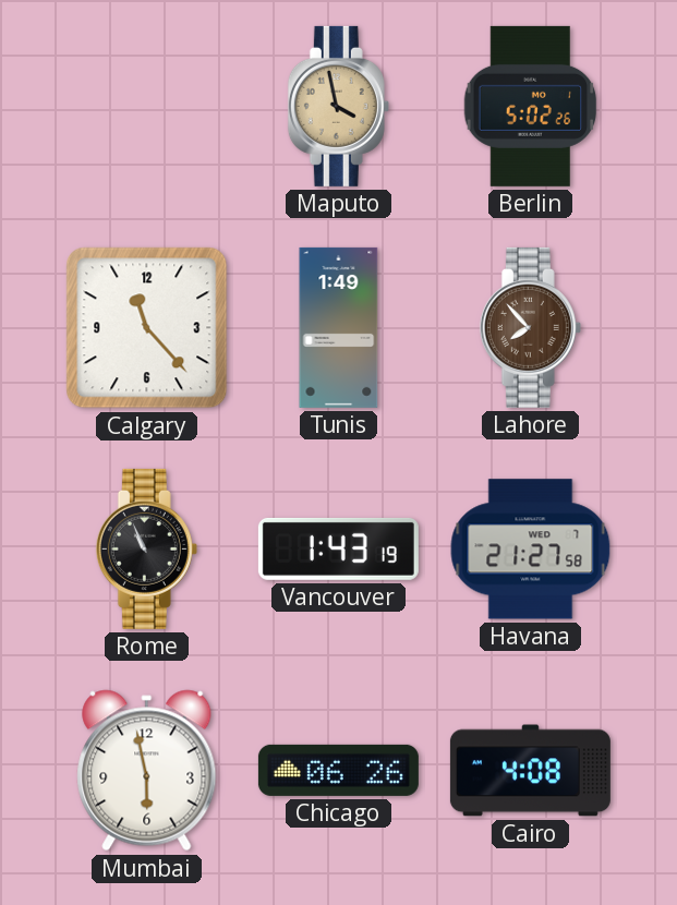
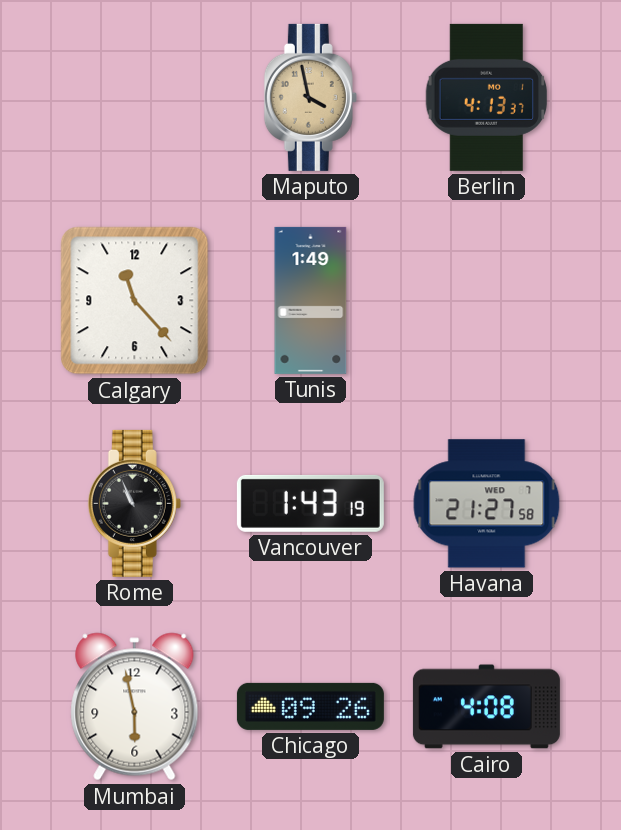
Berlin: 5:02 -> 4:13 (487, 97)
Lahore: 7:53 -> none (530, 327)
Chicago: 06:26 -> 09:26 (310, 706)
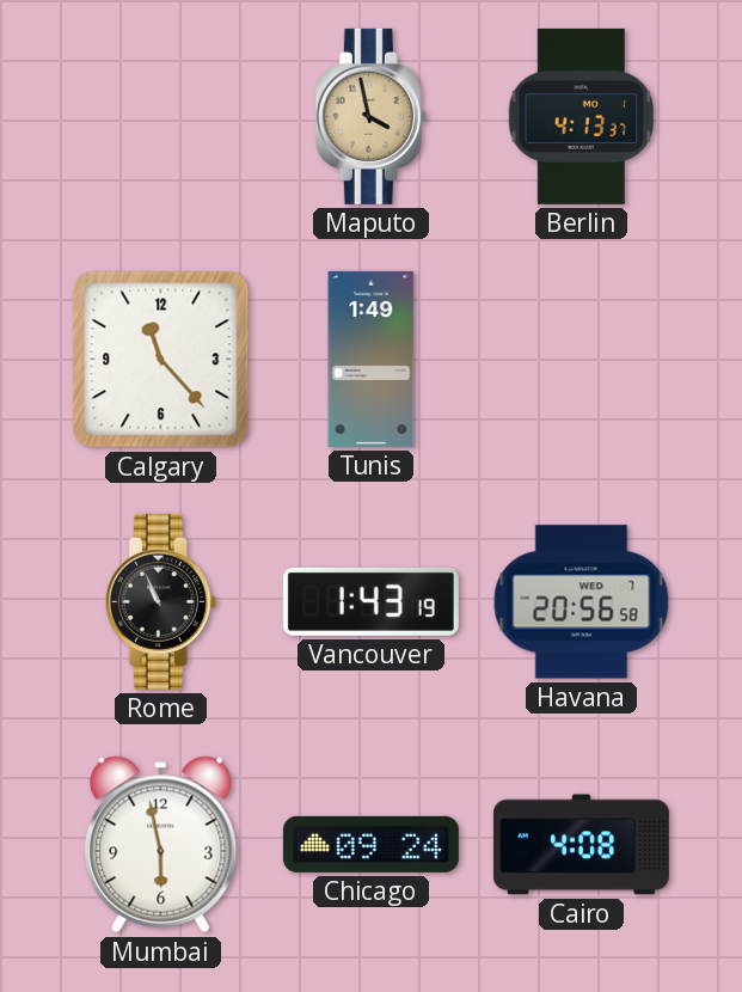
Havana: 21:27 -> 20:56 (582, 602)
Chicago: 09:26 -> 09:24 (370, 844)
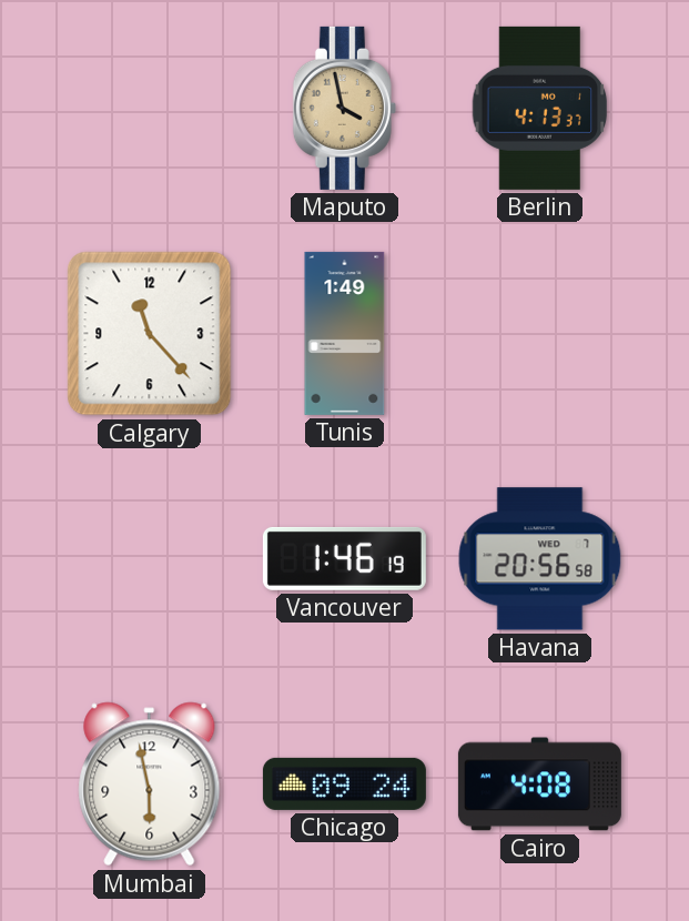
Rome: 10:56 -> none (160, 601)
Vancouver: 1:43 -> 1:46 (344, 558)
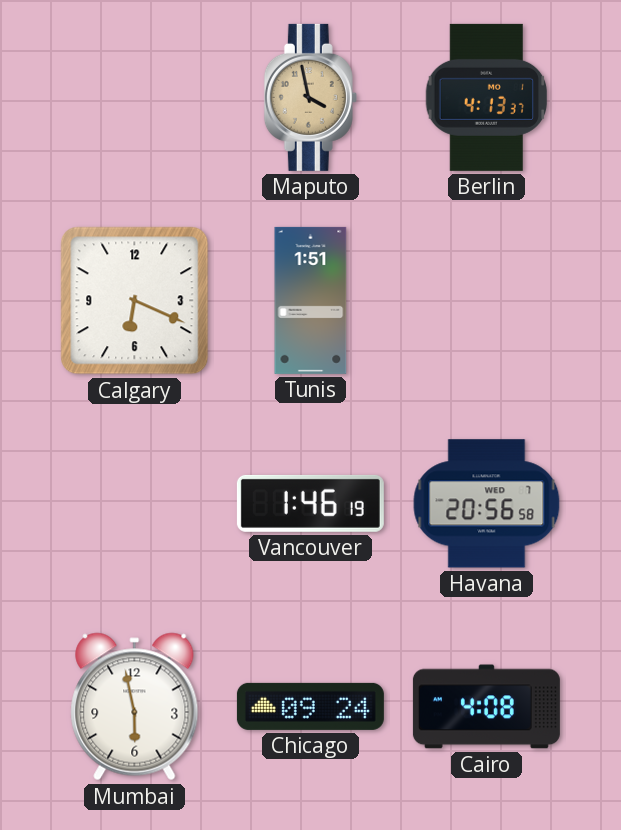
Calgary: 11:23 -> 6:19 (135, 301)
Tunis: 1:49 -> 1:51 (311, 300)
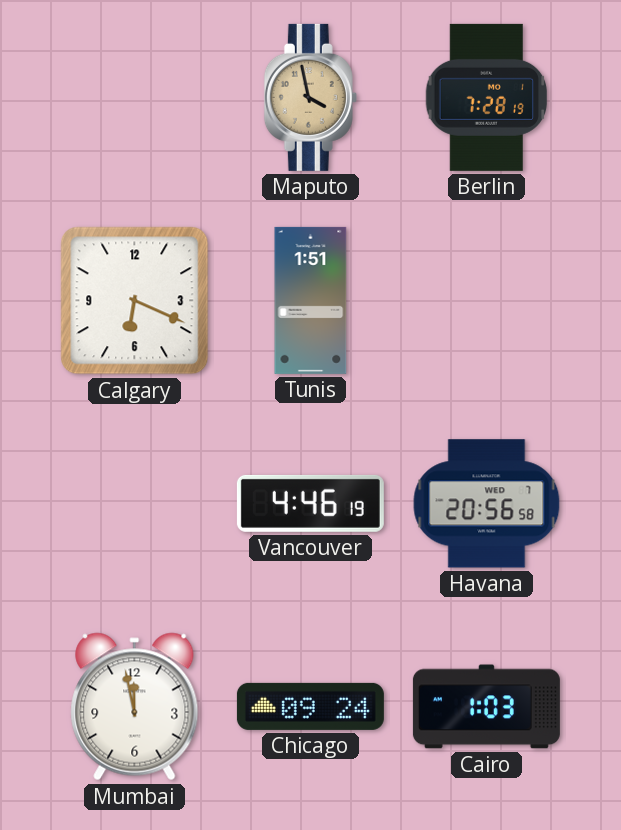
Berlin: 4:13 -> 7:28 (487, 97)
Vancouver: 1:46 -> 4:46 (310, 503)
Mumbai: 5:58 -> 11:58 (135, 707)
Cairo: 4:08 -> 1:03 (486, 707)
